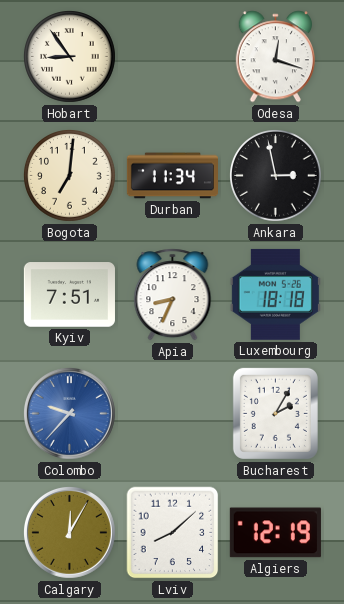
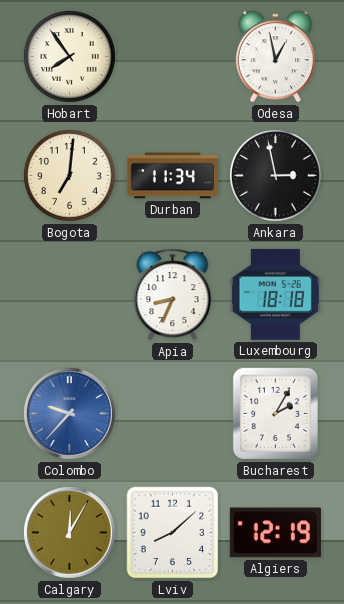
Hobart: 8:54 -> 7:54 (70, 57)
Odesa: 12:18 -> 12:58 (275, 57)
Kyiv: 7:51 -> none (69, 295)
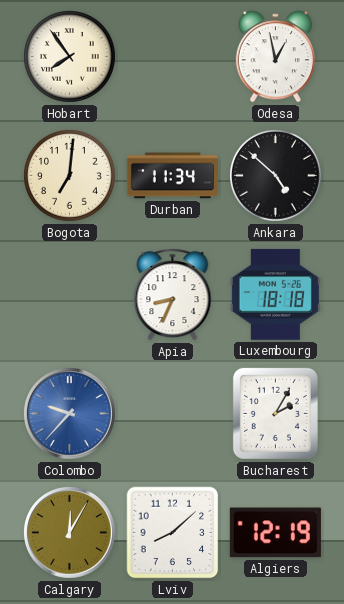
Ankara: 2:58 -> 4:52 (276, 176)
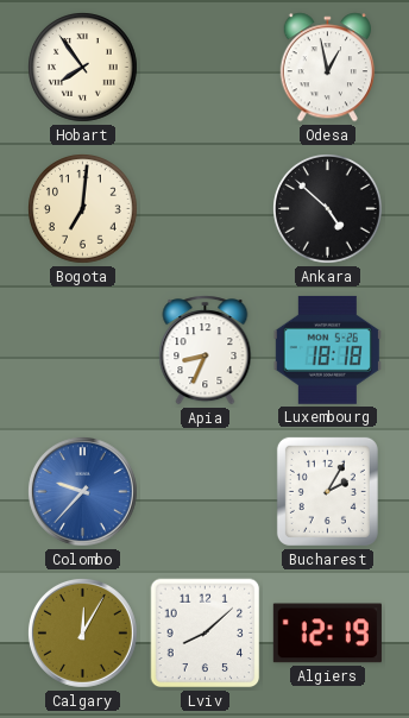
Durban: 11:34 -> none (172, 176)
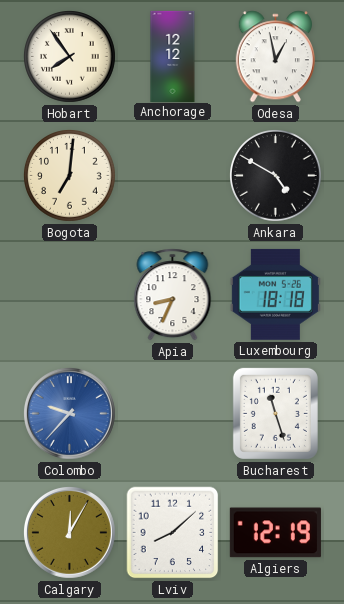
Anchorage: none -> 12:12 (173, 56)
Ankara: 4:52 -> 4:50 (276, 176)
Bucharest: 2:05 -> 11:27 (275, 413)
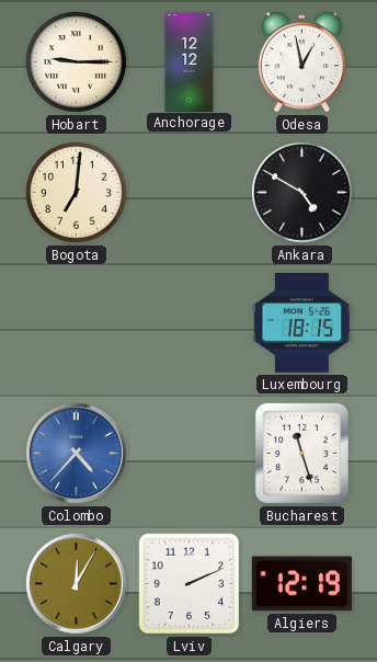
Hobart: 7:54 -> 9:15 (77, 62)
Apia: 8:34 -> none (173, 295)
Luxembourg: 18:18 -> 18:15 (301, 322)
Colombo: 9:37 -> 4:37 (76, 453)
Lviv: 8:08 -> 2:11 (190, 584)
